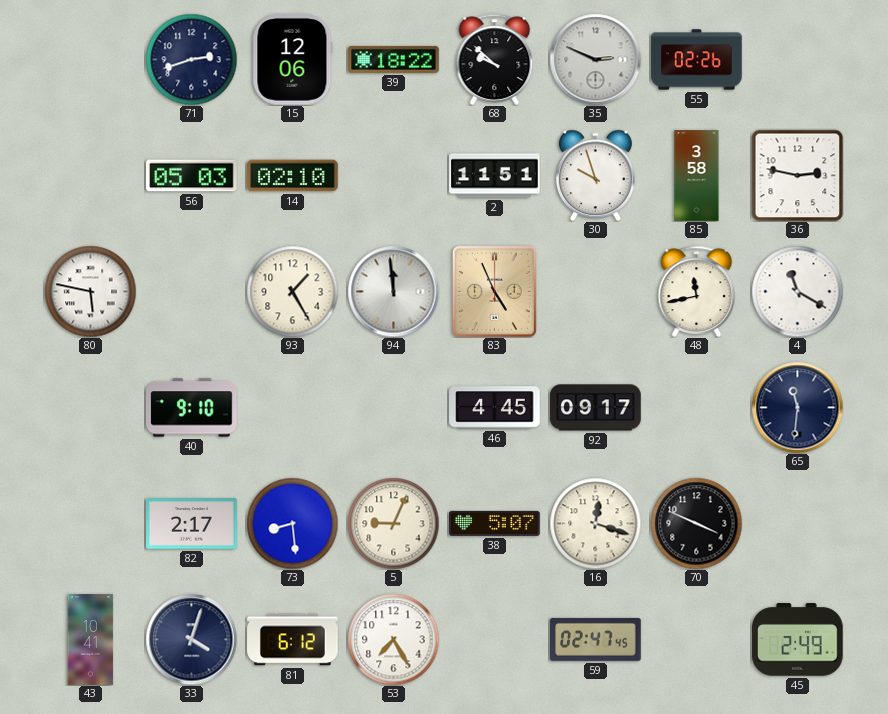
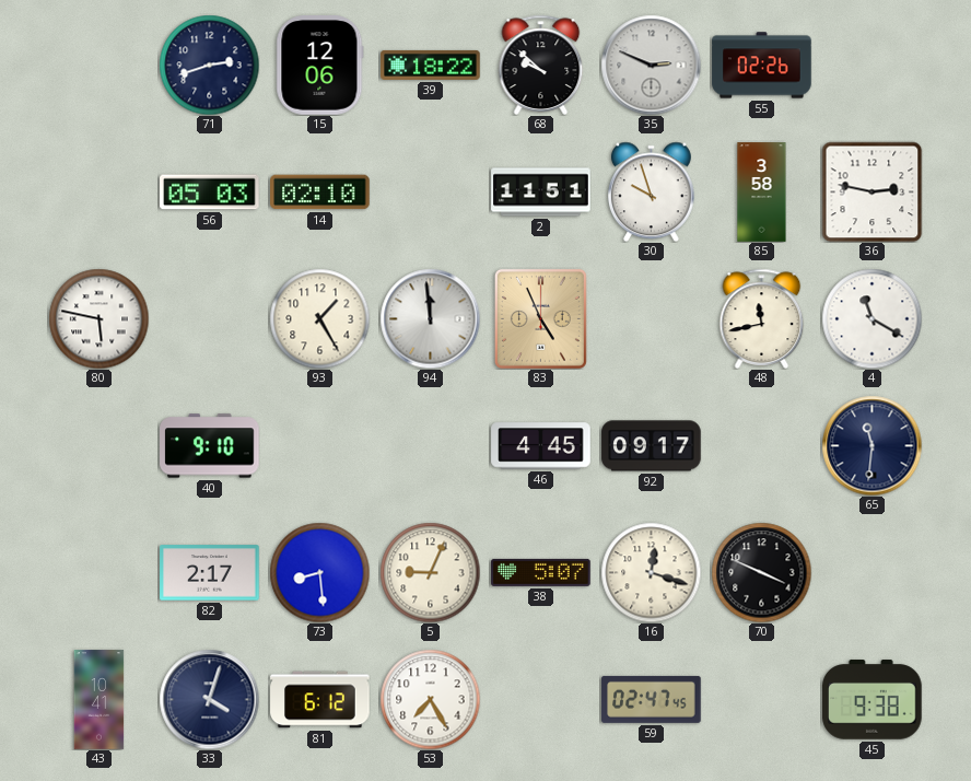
45: 2:49 -> 9:38 (873, 700)
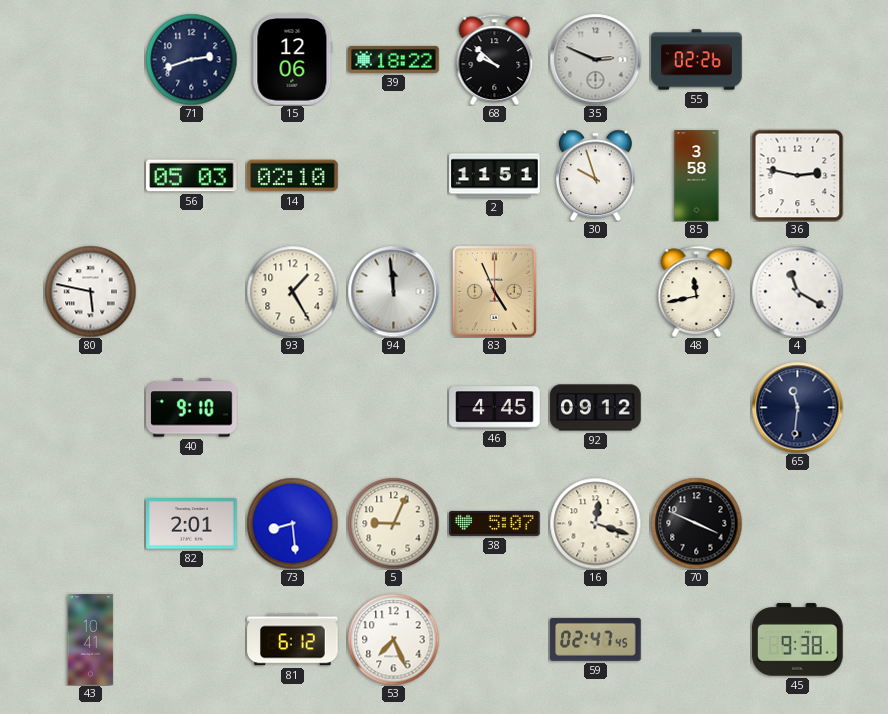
92: 09:17 -> 09:12 (596, 408)
82: 2:17 -> 2:01 (192, 524)
33: 4:03 -> none (209, 699)
53: 7:25 -> 7:26 (393, 639)
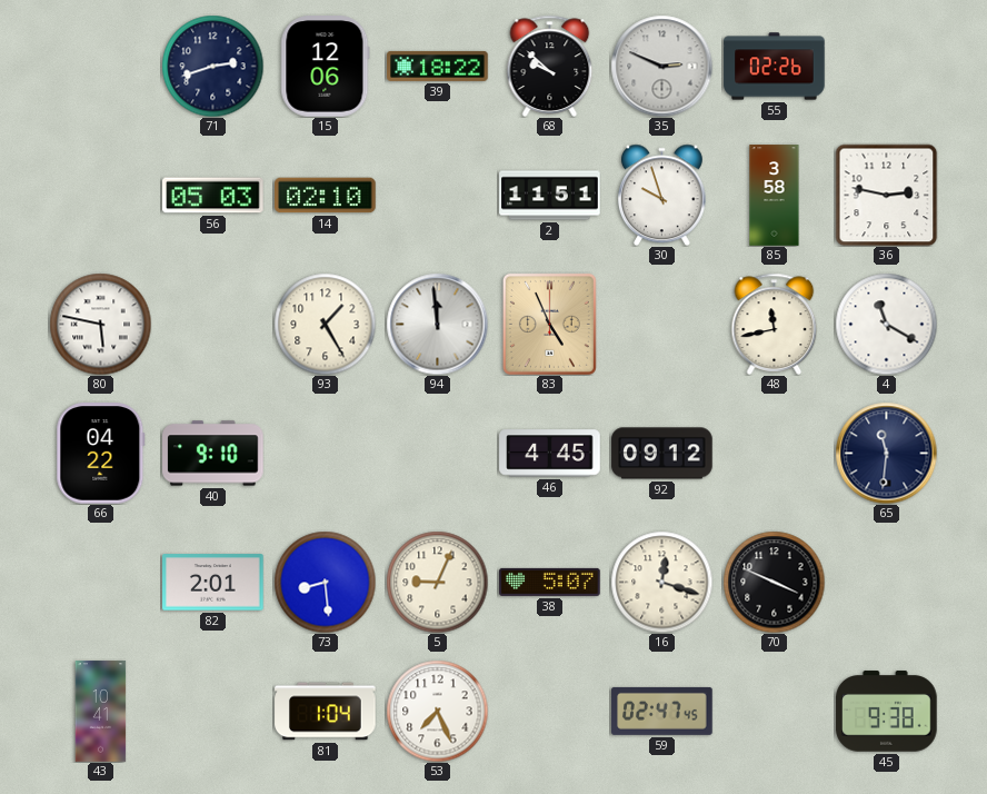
66: none -> 04:22 (101, 454)
81: 6:12 -> 1:04 (326, 712)
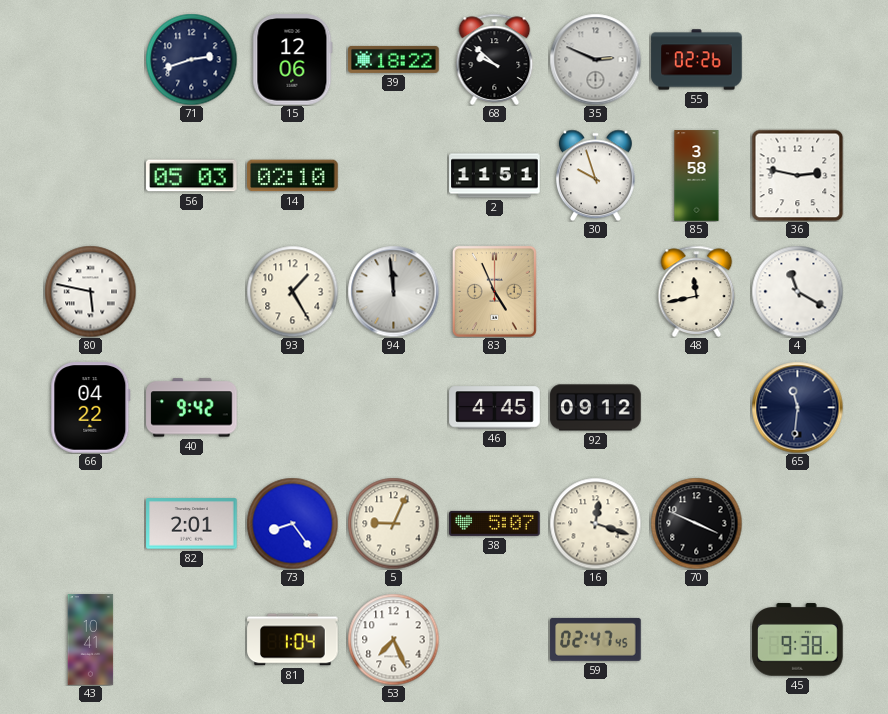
40: 9:10 -> 9:42 (192, 408)
73: 8:29 -> 8:24 (292, 523)
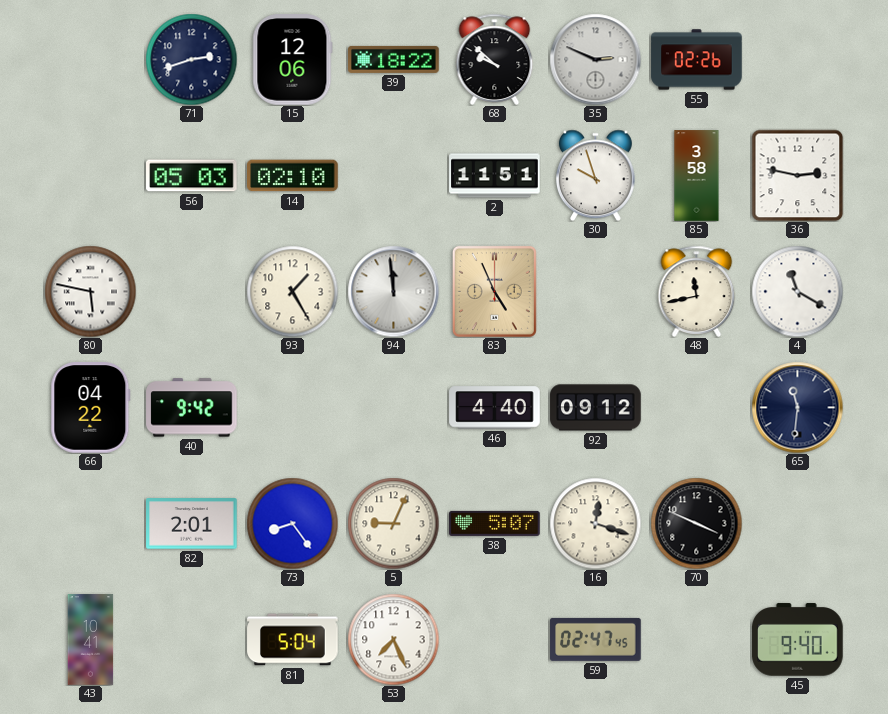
46: 4:45 -> 4:40 (495, 408)
81: 1:04 -> 5:04 (293, 640)
45: 9:38 -> 9:40 (798, 640)
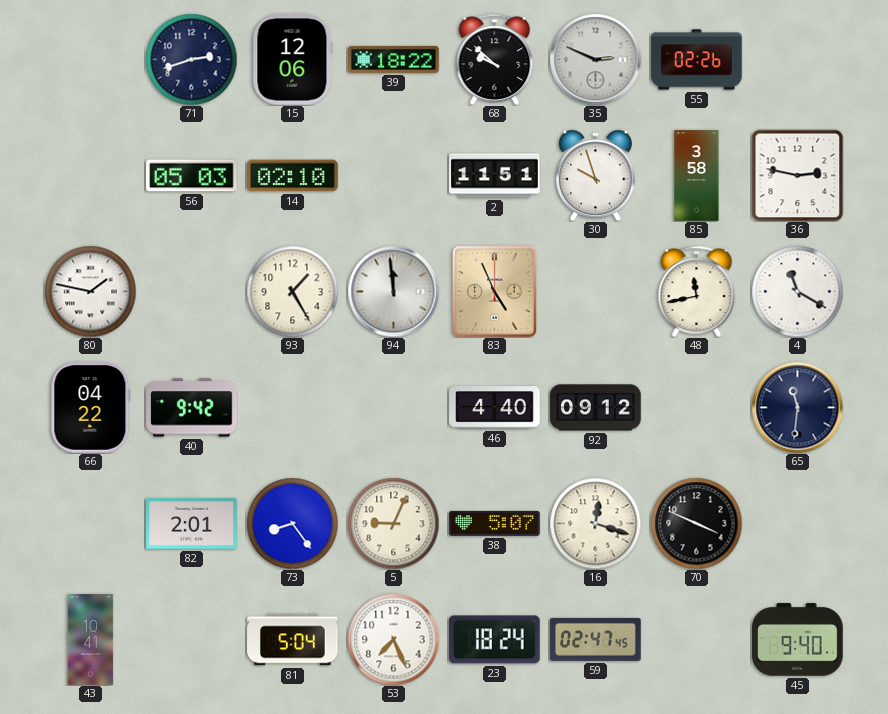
80: 5:47 -> 1:47 (90, 291)
23: none -> 18:24 (495, 640)
